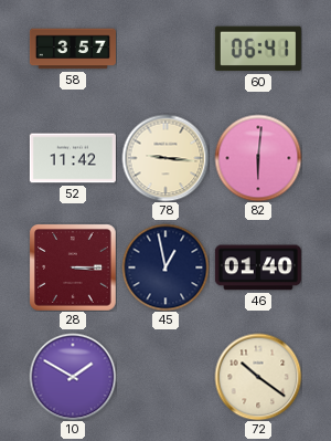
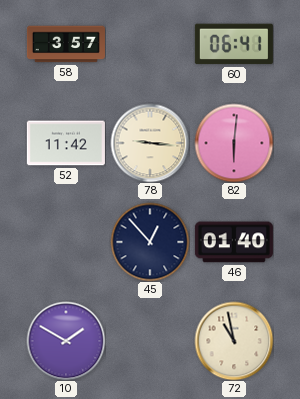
28: 3:15 -> none (73, 267)
45: 12:58 -> 12:53 (150, 242)
72: 10:21 -> 10:58 (234, 341)
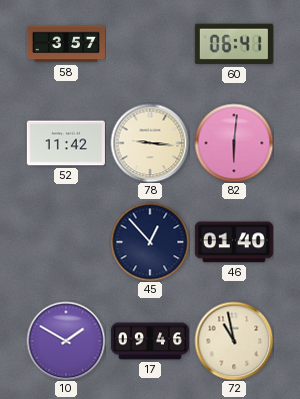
17: none -> 09:46 (150, 341)
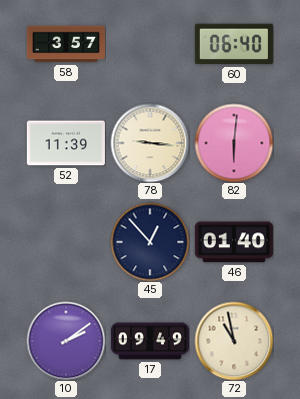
60: 06:41 -> 06:40 (234, 44)
52: 11:42 -> 11:39 (66, 143)
10: 1:50 -> 2:09 (66, 341)
17: 09:46 -> 09:49 (150, 341)
